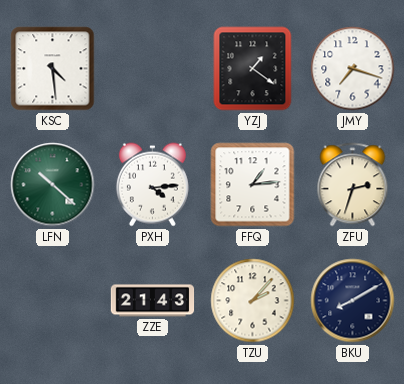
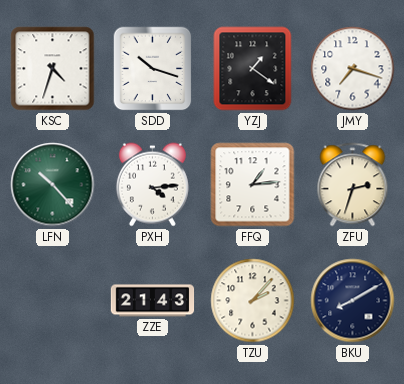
KSC: 4:29 -> 4:33 (53, 69)
SDD: none -> 10:18 (153, 69)
LFN: 10:22 -> 10:23 (53, 185)
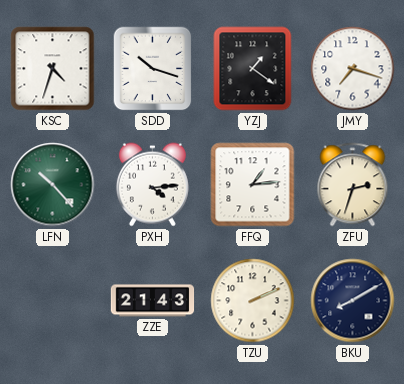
TZU: 2:07 -> 2:11 (253, 301)
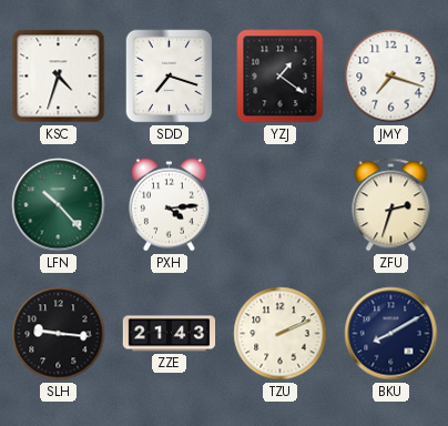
SDD: 10:18 -> 7:18 (170, 77)
FFQ: 1:14 -> none (253, 185)
SLH: none -> 9:16 (59, 334)
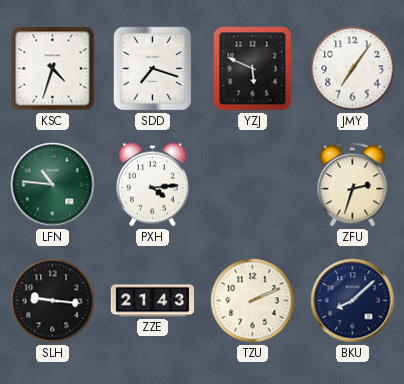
YZJ: 1:21 -> 5:49 (253, 69)
JMY: 7:18 -> 7:06 (353, 69)
LFN: 10:23 -> 10:46 (53, 185)
BKU: 8:10 -> 8:08 (353, 301)
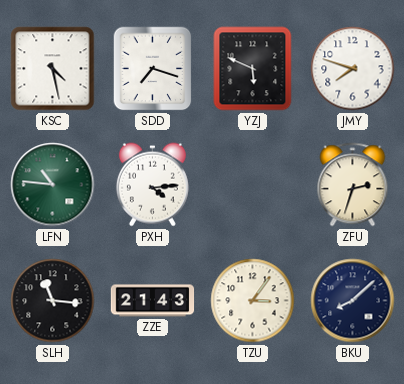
KSC: 4:33 -> 4:28 (53, 69)
JMY: 7:06 -> 7:48 (353, 69)
SLH: 9:16 -> 11:16 (53, 301)
TZU: 2:11 -> 3:06 (253, 301)
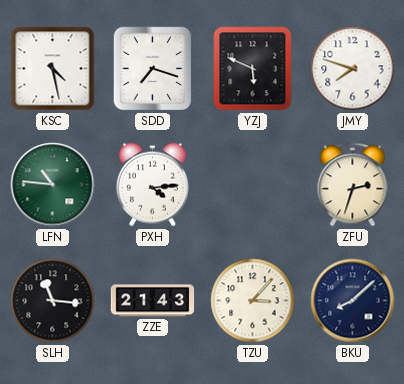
TZU: 3:06 -> 3:07 (253, 301)
